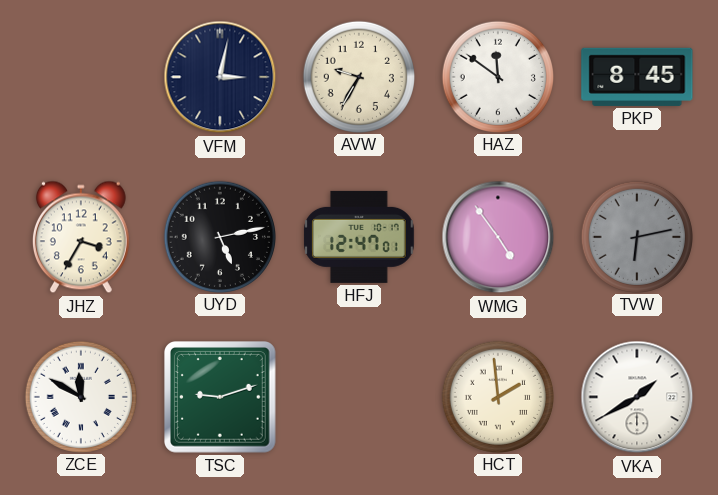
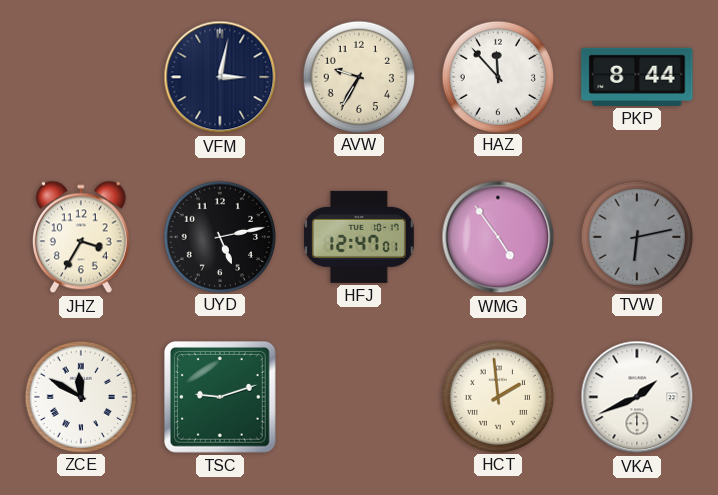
HAZ: 11:51 -> 11:53 (497, 76)
PKP: 8:45 -> 8:44 (637, 77)
VKA: 1:40 -> 1:41 (637, 397)
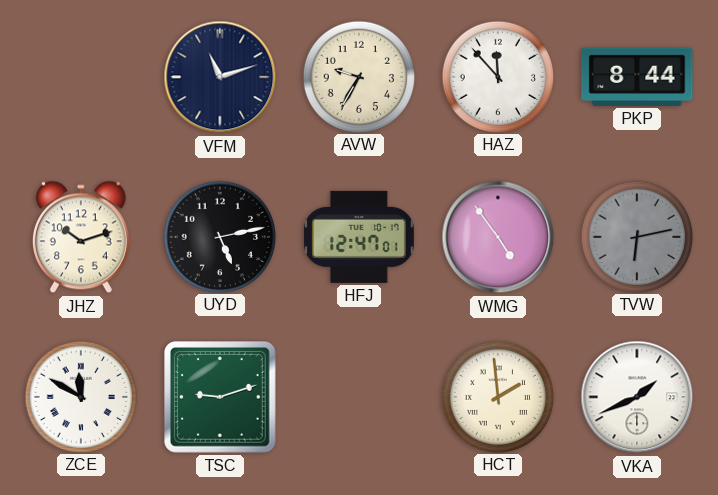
VFM: 3:02 -> 11:12 (220, 77)
JHZ: 3:35 -> 10:12 (81, 237)
